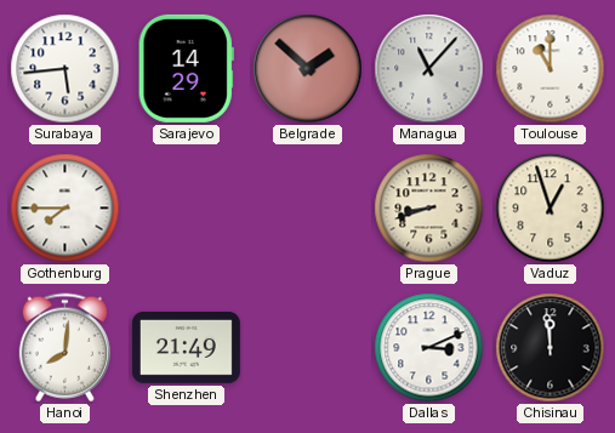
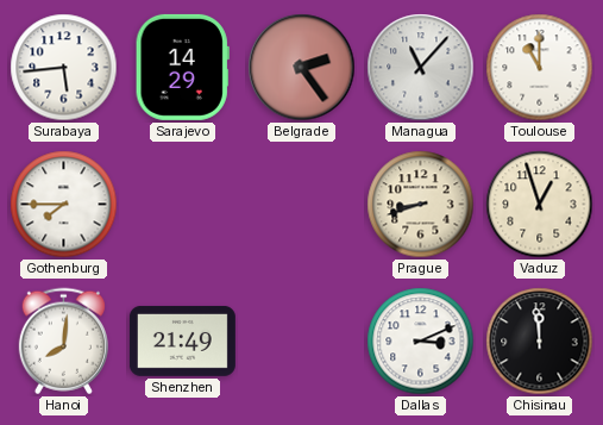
Belgrade: 1:52 -> 2:24 (302, 68)
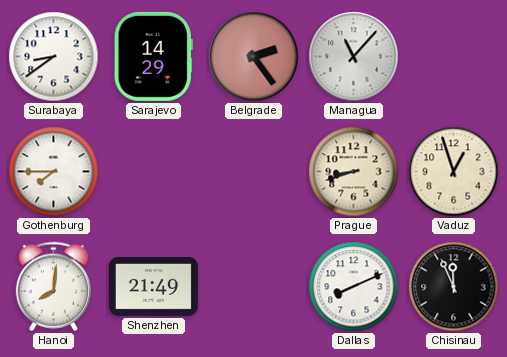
Surabaya: 5:44 -> 8:39 (54, 57)
Toulouse: 11:00 -> none (540, 68)
Dallas: 3:11 -> 8:11 (354, 287)
Chisinau: 11:59 -> 11:56 (454, 287)
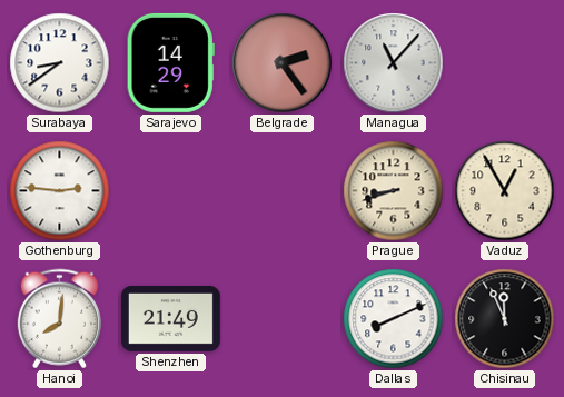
Gothenburg: 7:45 -> 2:46 (60, 191)
Vaduz: 12:57 -> 12:55 (505, 191)
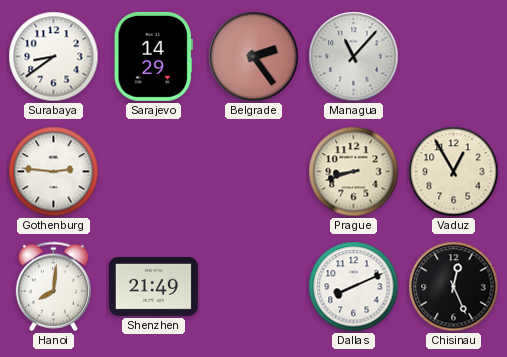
Chisinau: 11:56 -> 12:26 (454, 287)
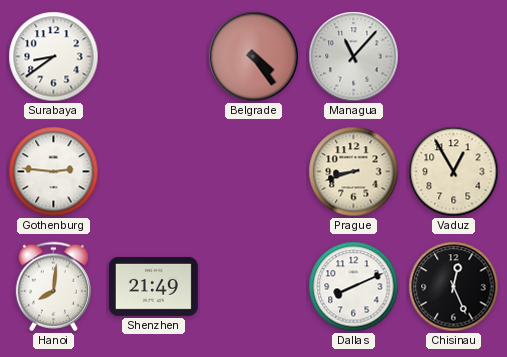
Sarajevo: 14:29 -> none (153, 56)
Belgrade: 2:24 -> 4:24 (254, 57)
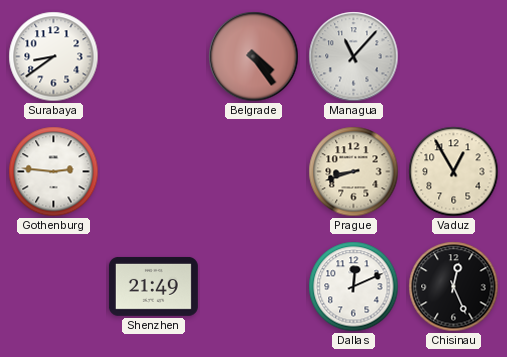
Hanoi: 8:01 -> none (53, 287)
Dallas: 8:11 -> 12:11 (354, 287)
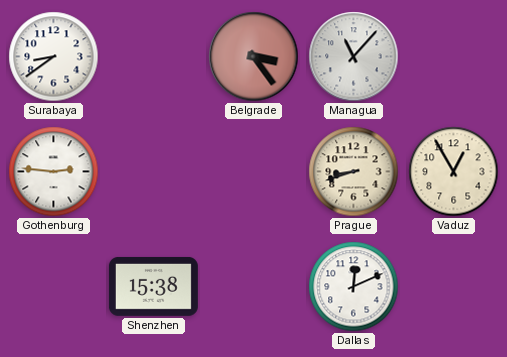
Belgrade: 4:24 -> 3:24 (254, 57)
Shenzhen: 21:49 -> 15:38 (153, 286)
Chisinau: 12:26 -> none (454, 287)
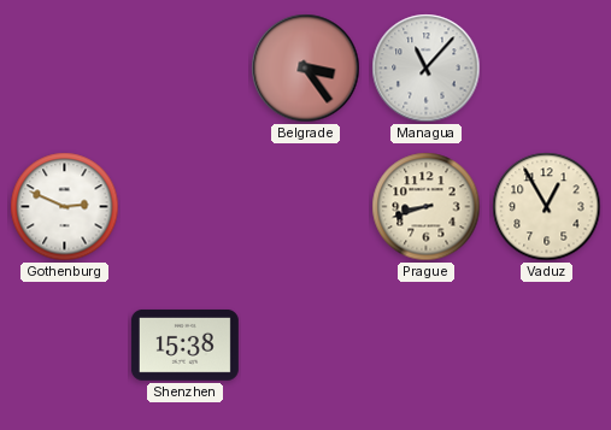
Surabaya: 8:39 -> none (54, 57)
Gothenburg: 2:46 -> 2:49 (65, 207)
Dallas: 12:11 -> none (354, 287)
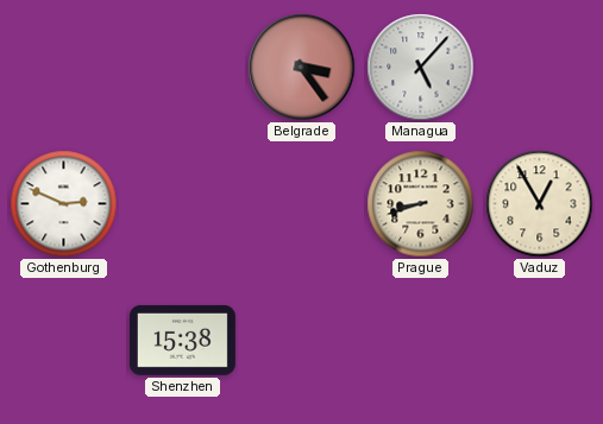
Managua: 11:07 -> 5:07 (421, 68)
